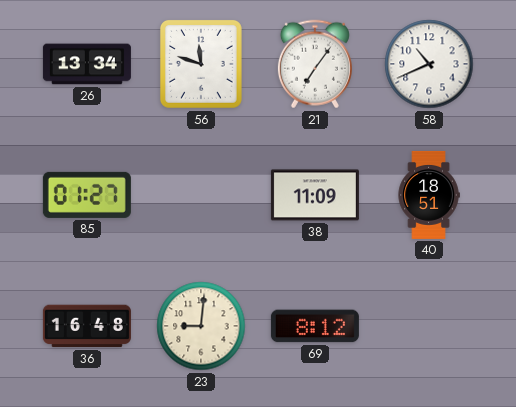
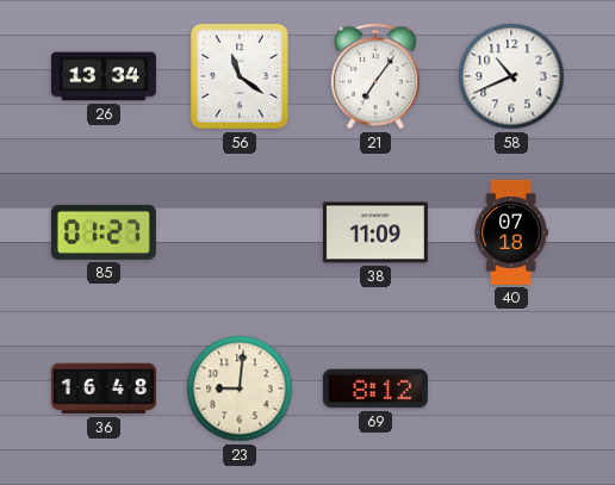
56: 11:48 -> 11:21 (240, 77)
40: 18:51 -> 07:18 (511, 232)
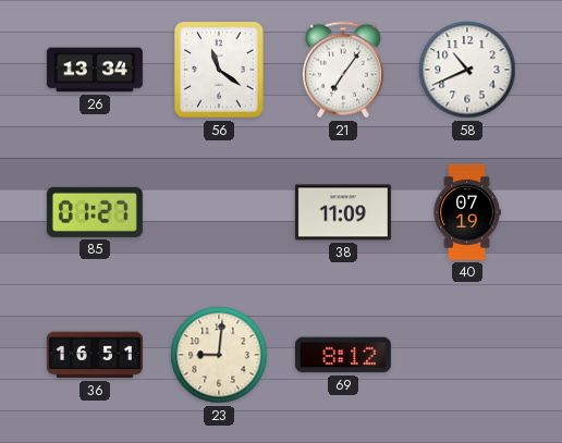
40: 07:18 -> 07:19 (467, 212)
36: 16:48 -> 16:51 (95, 355)
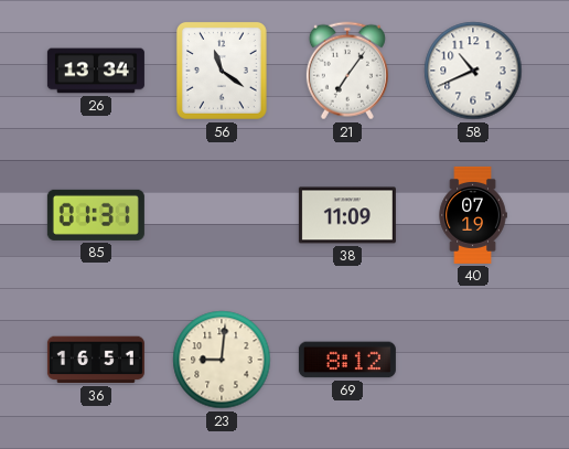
85: 01:27 -> 01:31 (96, 215)
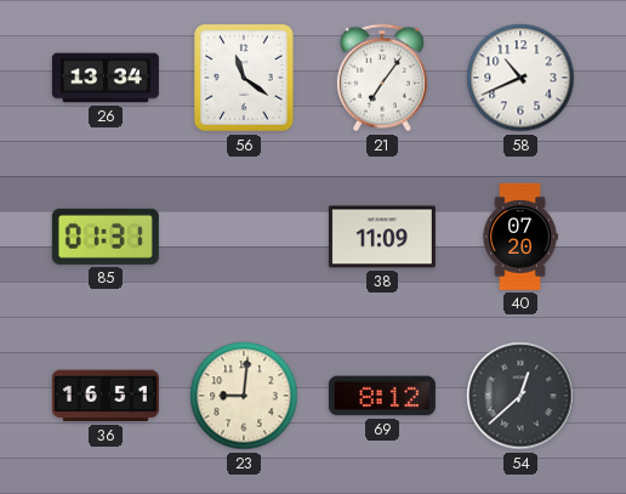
40: 07:19 -> 07:20 (520, 237)
54: none -> 12:38 (520, 396)
